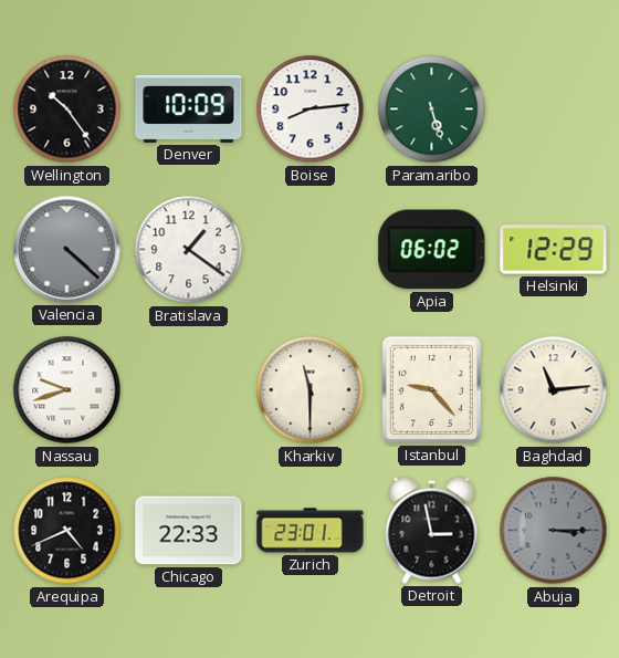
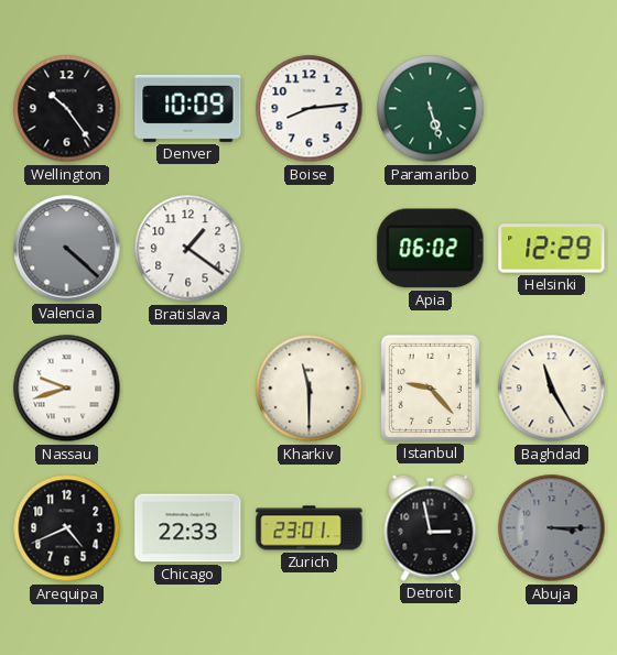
Baghdad: 11:14 -> 11:25 (552, 389)
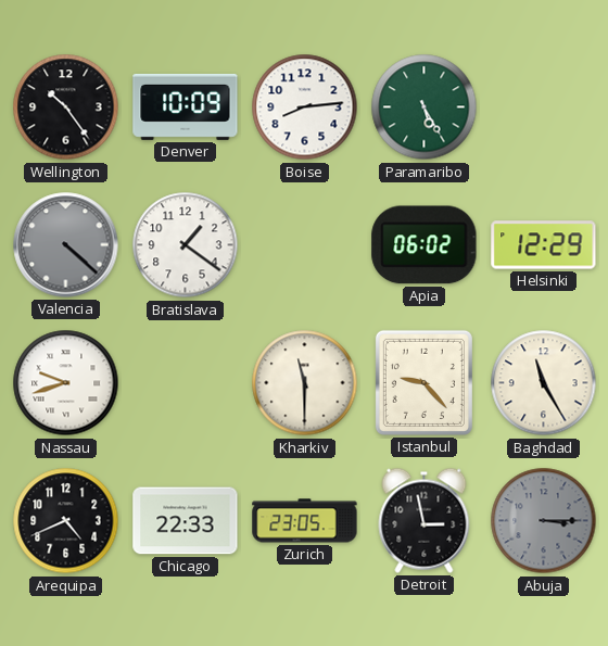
Paramaribo: 5:27 -> 5:25 (425, 107)
Zurich: 23:01 -> 23:05 (305, 521)
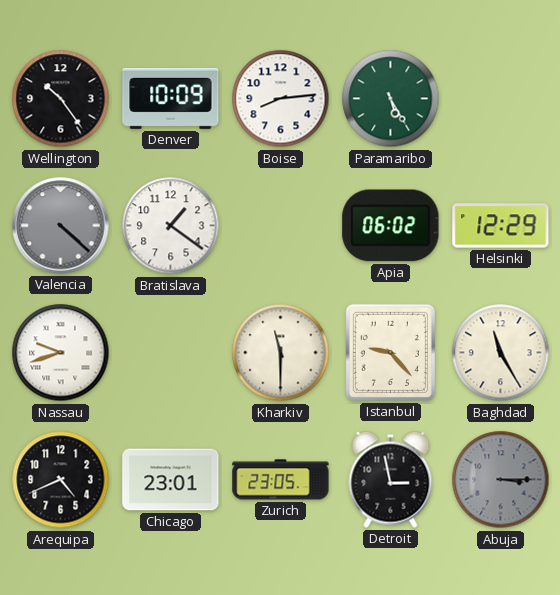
Chicago: 22:33 -> 23:01 (171, 480)
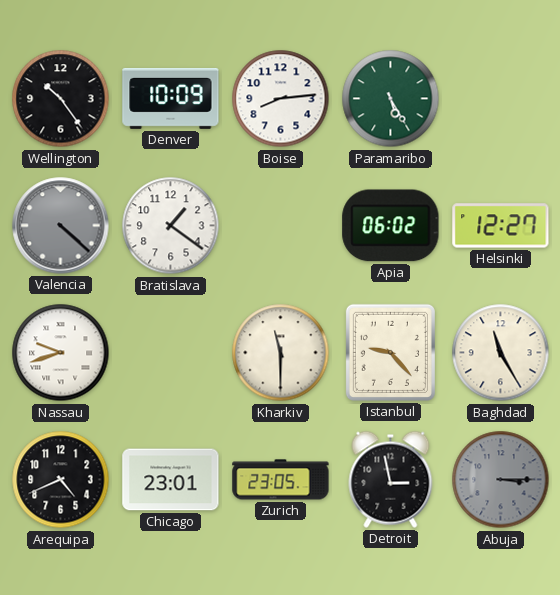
Helsinki: 12:29 -> 12:27 (501, 226)
